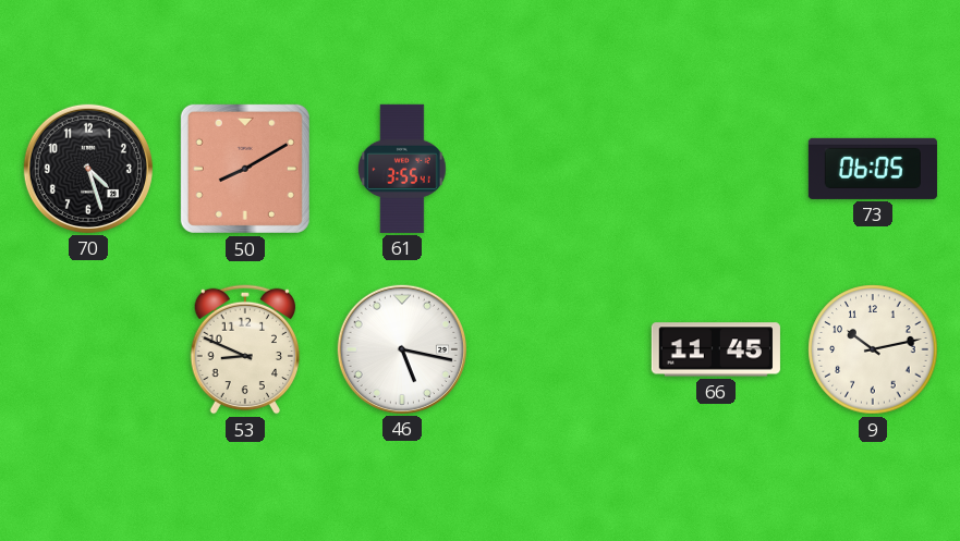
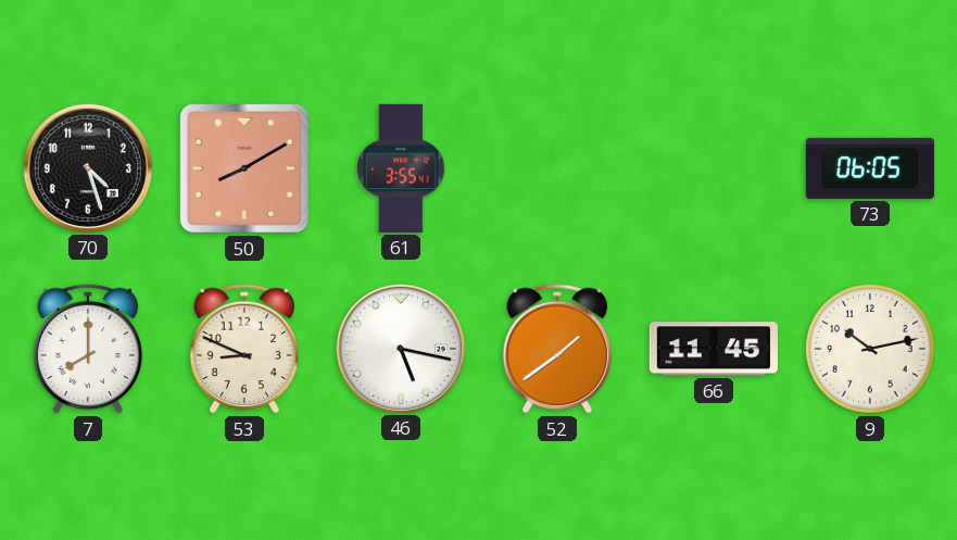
7: none -> 8:00 (88, 349)
52: none -> 1:39 (557, 349)
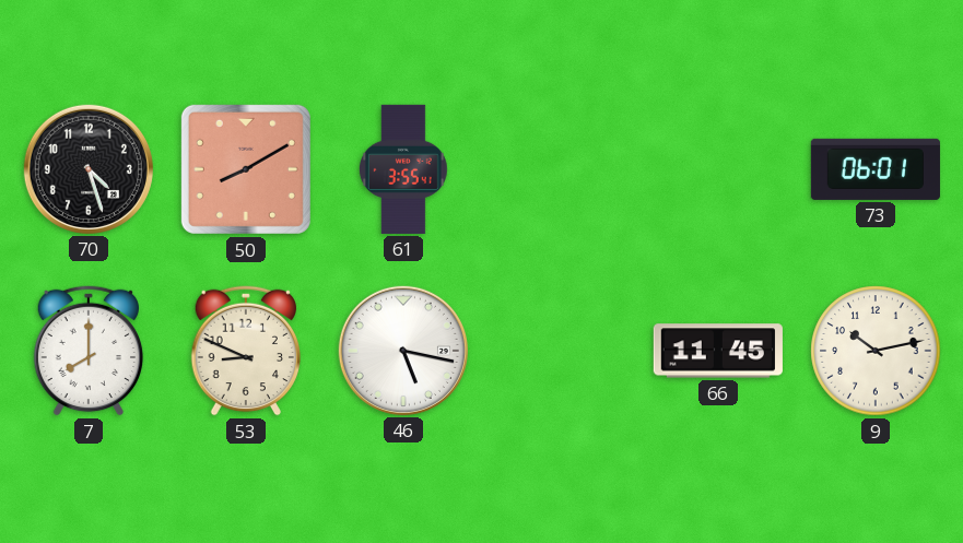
73: 06:05 -> 06:01 (876, 169)
52: 1:39 -> none (557, 349)
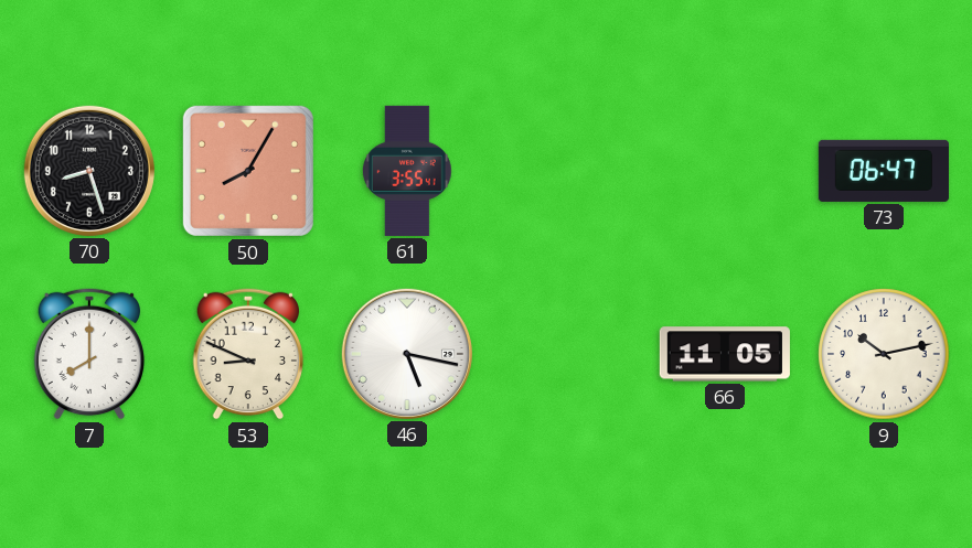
70: 4:27 -> 8:27 (89, 171)
50: 8:10 -> 8:05 (248, 171)
73: 06:01 -> 06:47 (884, 171)
66: 11:45 -> 11:05 (725, 354)
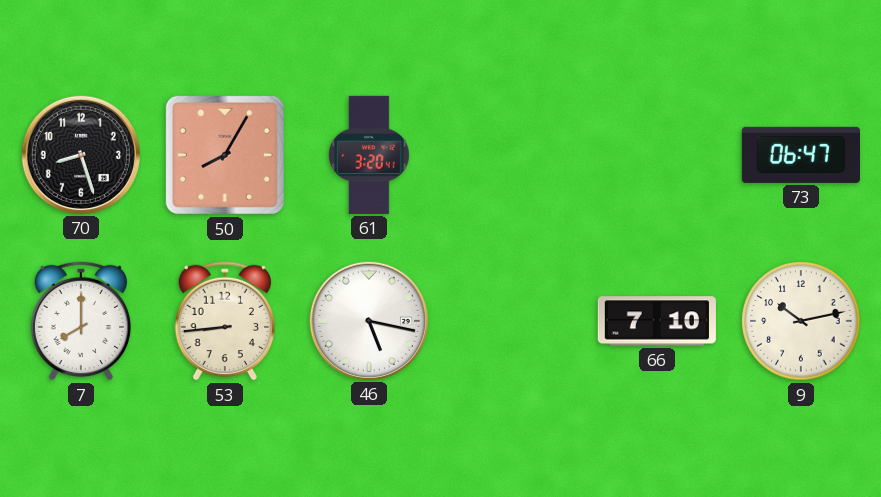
61: 3:55 -> 3:20 (369, 155)
53: 8:49 -> 8:44 (225, 321)
66: 11:05 -> 7:10 (657, 321)
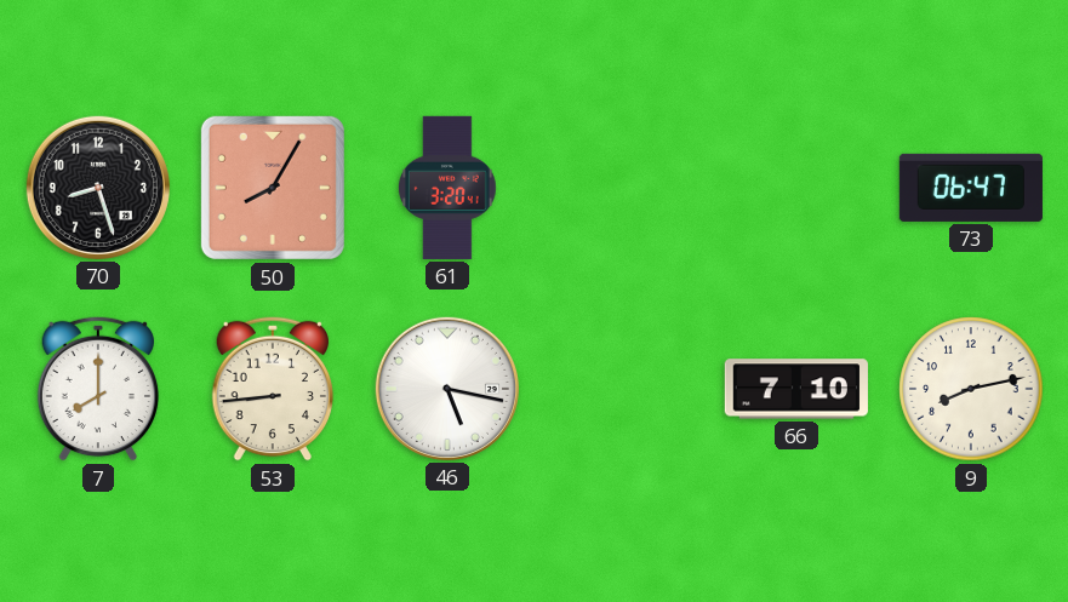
9: 10:13 -> 8:13 (971, 389)
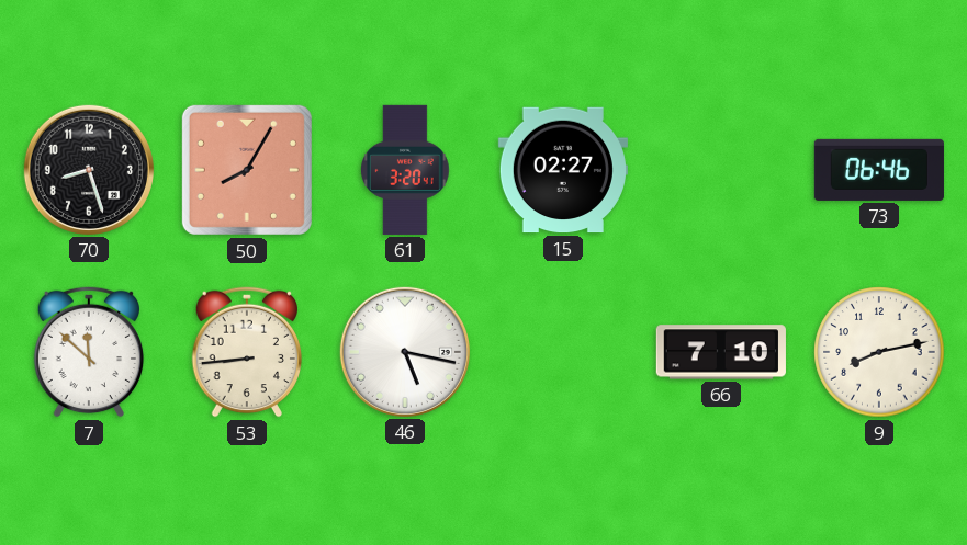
15: none -> 02:27 (563, 170)
73: 06:47 -> 06:46 (879, 170)
7: 8:00 -> 11:52 (89, 352)
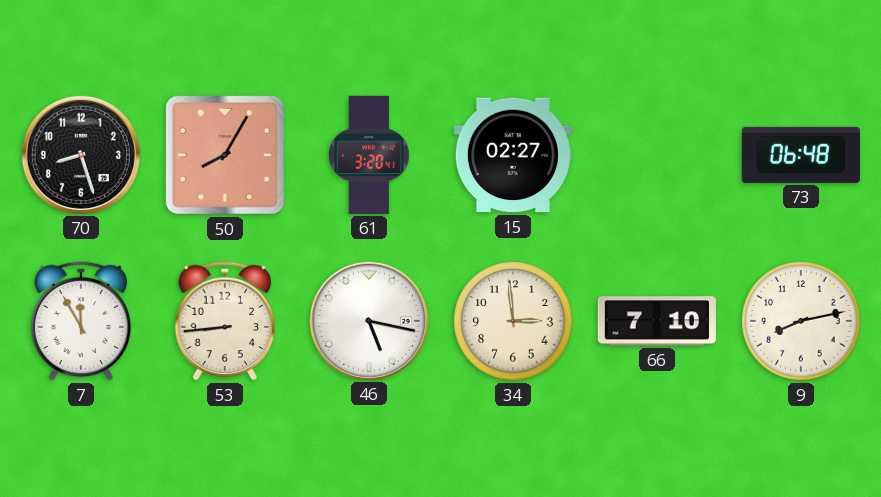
73: 06:46 -> 06:48 (801, 155)
7: 11:52 -> 11:55 (81, 321)
34: none -> 2:59 (513, 321)
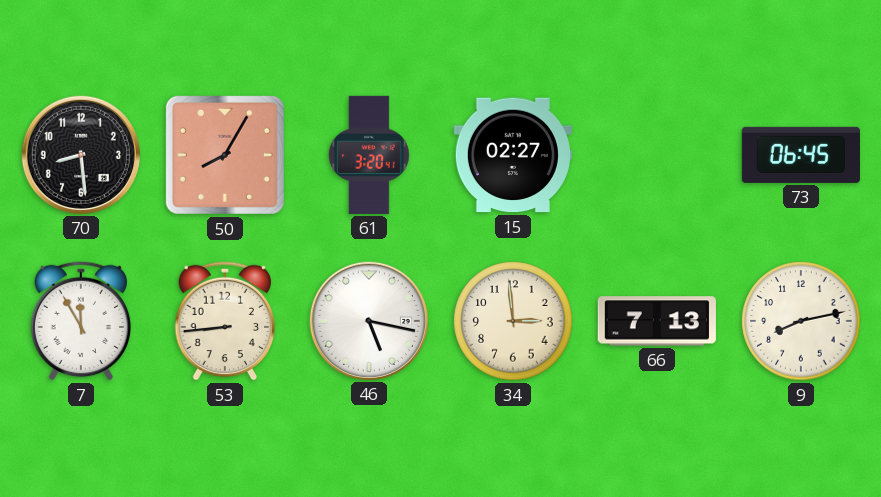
70: 8:27 -> 8:29 (81, 155)
73: 06:48 -> 06:45 (801, 155)
66: 7:10 -> 7:13 (657, 321)
